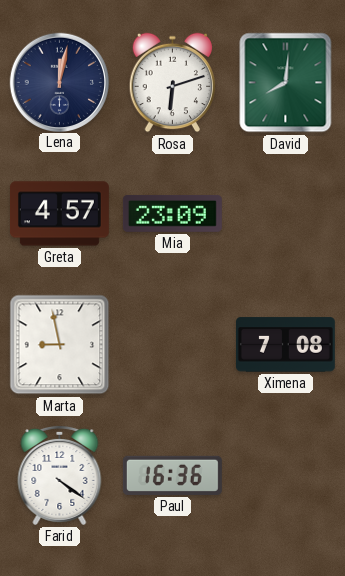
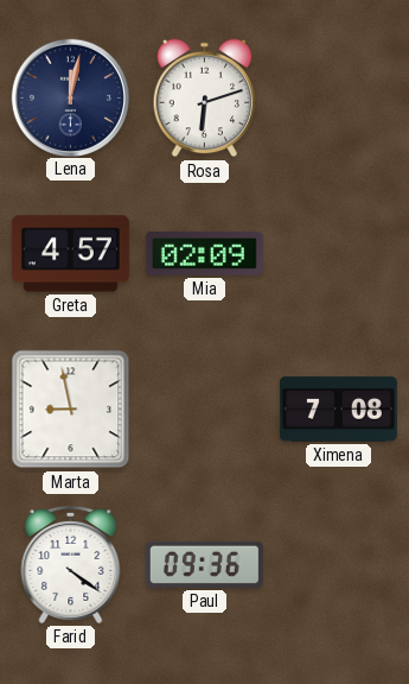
David: 8:01 -> none (286, 83)
Mia: 23:09 -> 02:09 (204, 253)
Paul: 16:36 -> 09:36 (204, 564)
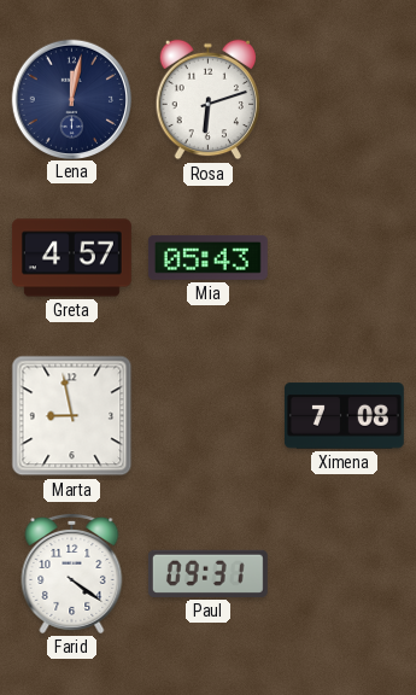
Mia: 02:09 -> 05:43 (207, 257)
Paul: 09:36 -> 09:31 (207, 573)
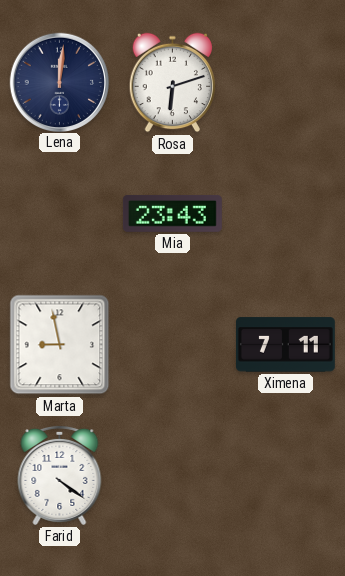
Lena: 12:02 -> 12:01 (59, 82)
Greta: 4:57 -> none (71, 258)
Mia: 05:43 -> 23:43 (172, 213)
Ximena: 7:08 -> 7:11 (285, 345)
Paul: 09:31 -> none (207, 573)
